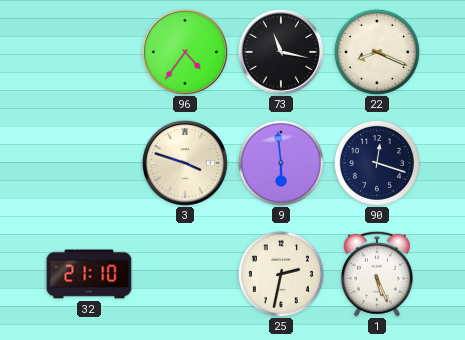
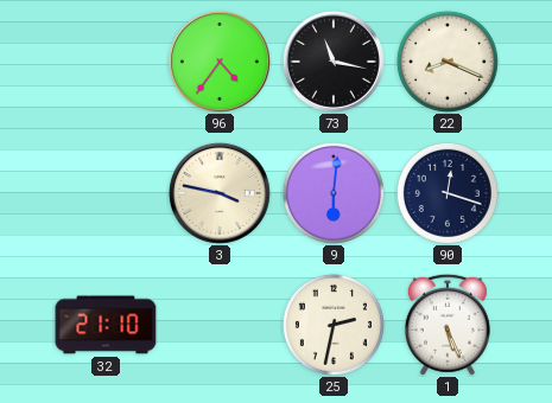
3: 3:48 -> 3:47 (220, 193)
9: 5:59 -> 6:01 (334, 193)
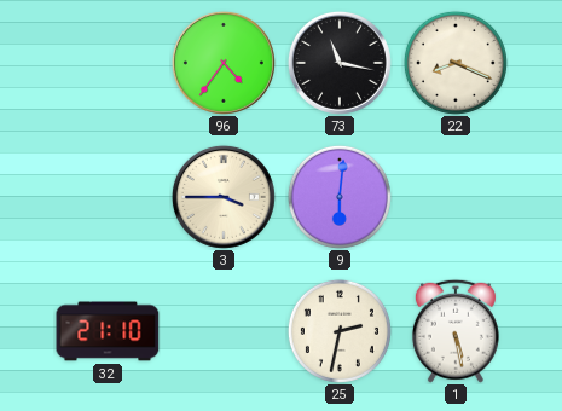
3: 3:47 -> 3:45 (224, 197)
90: 12:18 -> none (448, 193)
1: 5:26 -> 5:28 (456, 331)
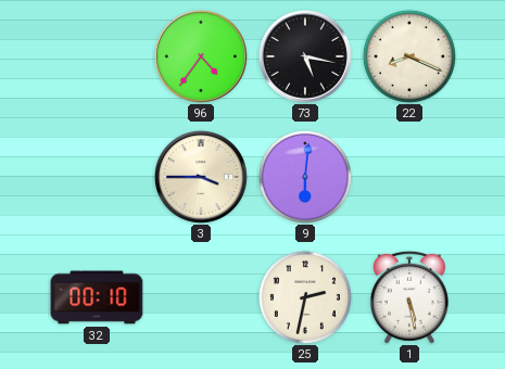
73: 11:17 -> 5:17 (305, 56)
32: 21:10 -> 00:10 (97, 297)
